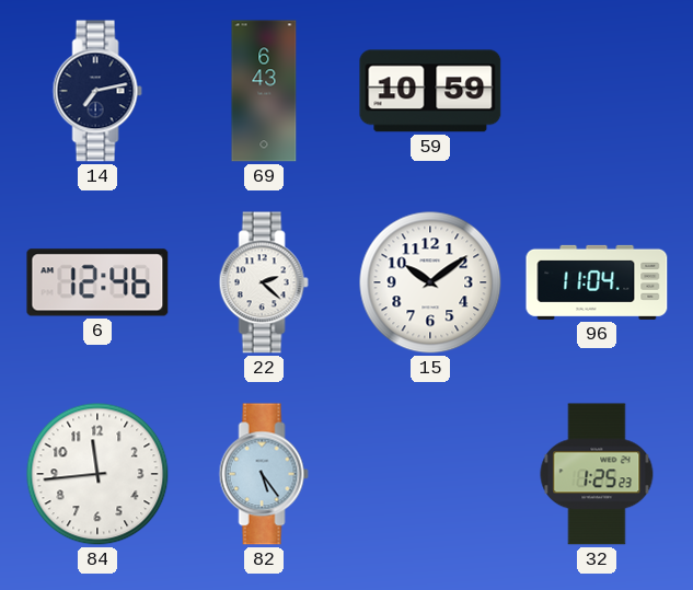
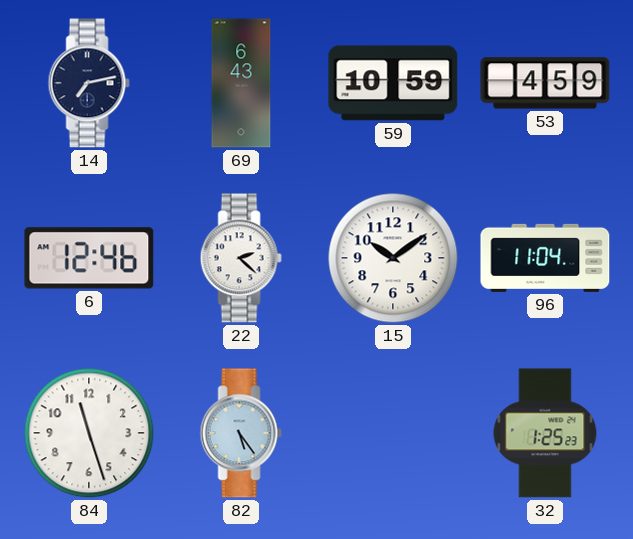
53: none -> 4:59 (545, 83)
84: 11:44 -> 11:27 (89, 433)
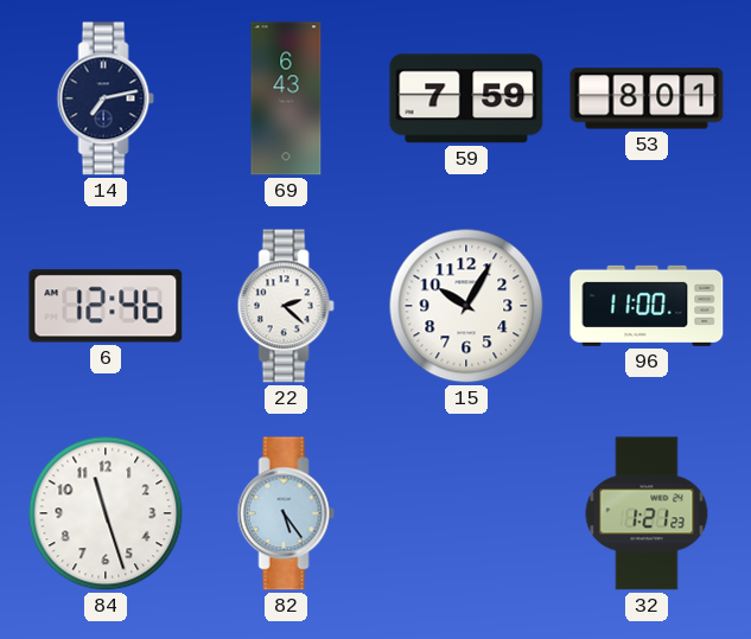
59: 10:59 -> 7:59 (466, 98)
53: 4:59 -> 8:01 (647, 98)
15: 10:09 -> 10:05 (466, 306)
96: 11:04 -> 11:00 (647, 306)
32: 1:25 -> 1:21 (647, 513)
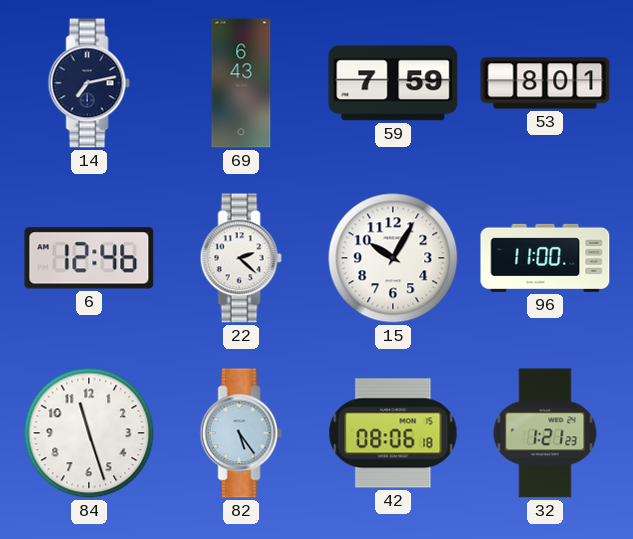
42: none -> 08:06 (393, 433)
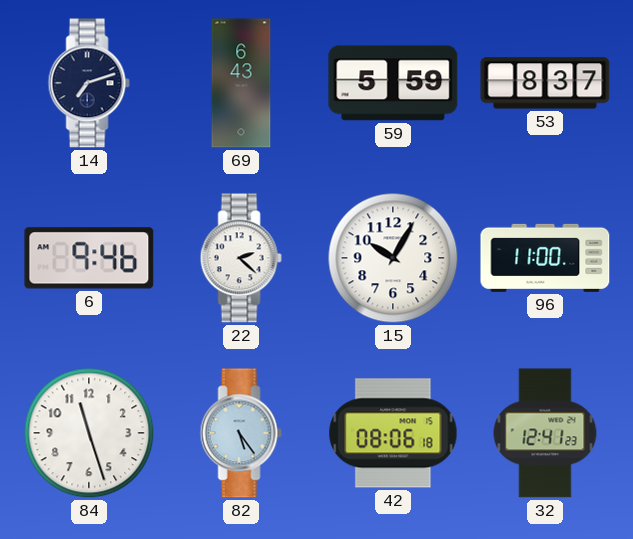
14: 7:13 -> 7:12 (89, 83)
59: 7:59 -> 5:59 (393, 83)
53: 8:01 -> 8:37 (545, 83)
6: 12:46 -> 9:46 (89, 258)
32: 1:21 -> 12:41 (545, 433)
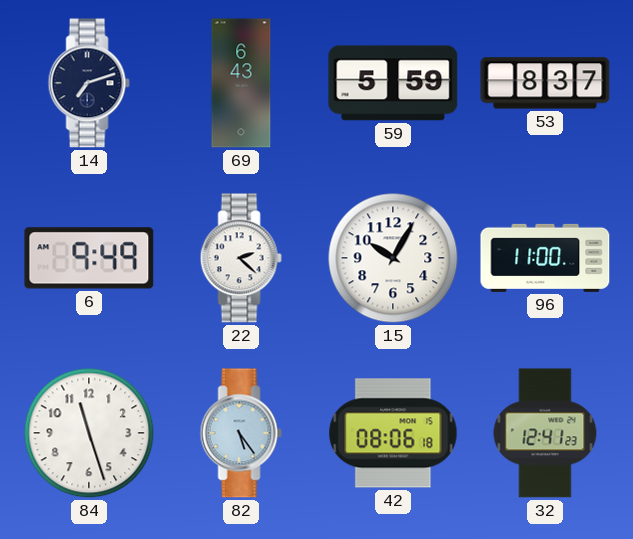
6: 9:46 -> 9:49 (89, 258)
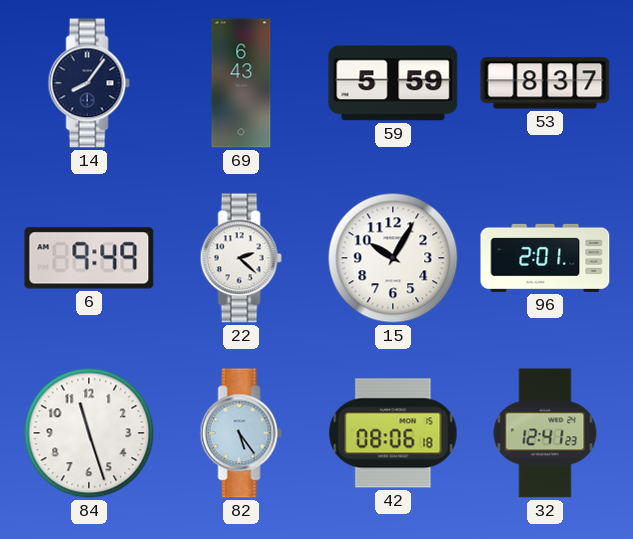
14: 7:12 -> 8:06 (89, 83)
96: 11:00 -> 2:01 (545, 258)
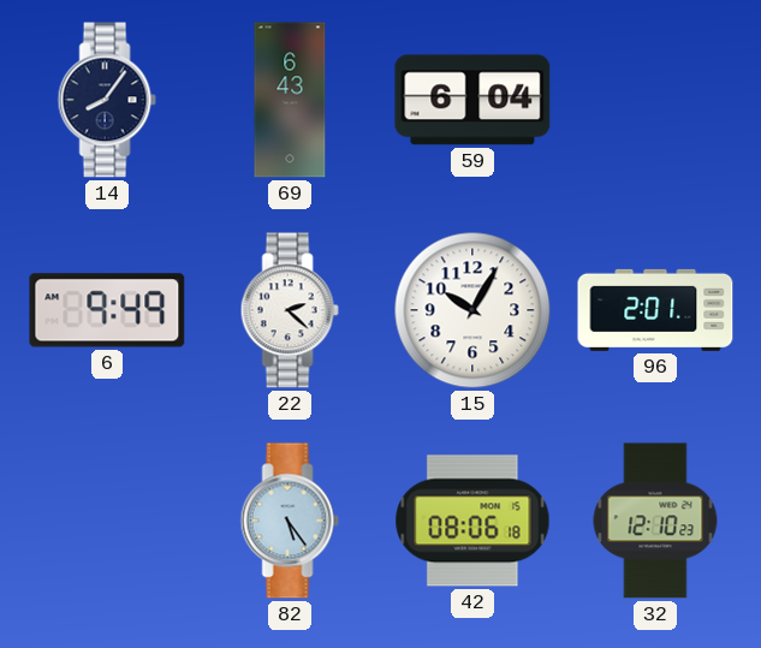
59: 5:59 -> 6:04 (472, 100)
53: 8:37 -> none (545, 83)
84: 11:27 -> none (89, 433)
32: 12:41 -> 12:10 (655, 521)
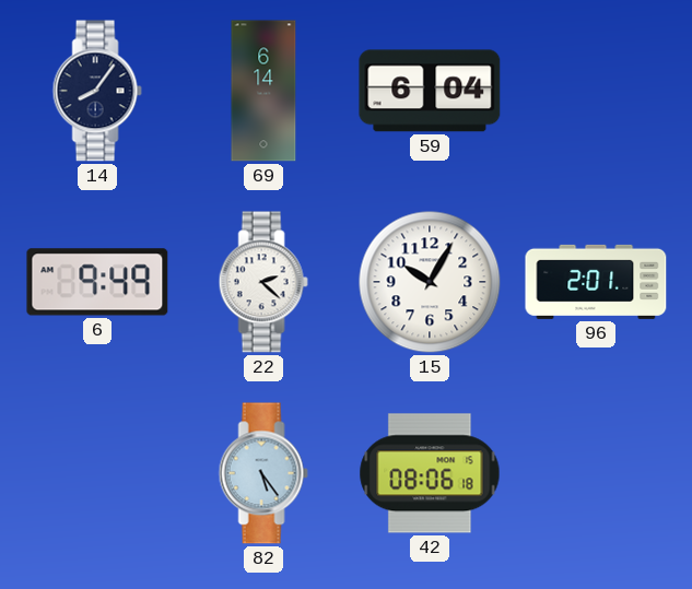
69: 6:43 -> 6:14 (263, 91)
32: 12:10 -> none (655, 521)
